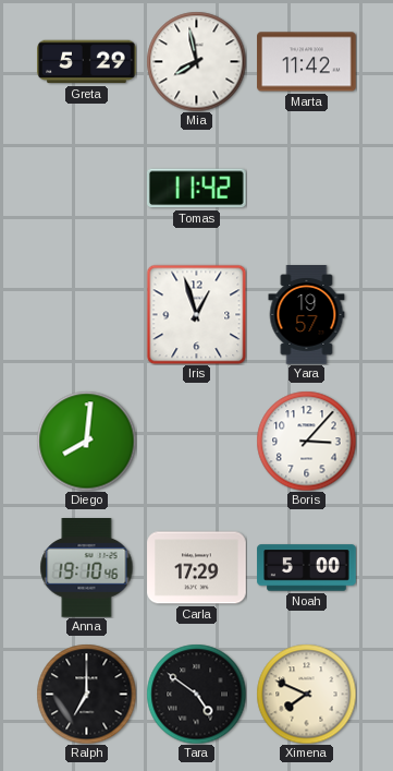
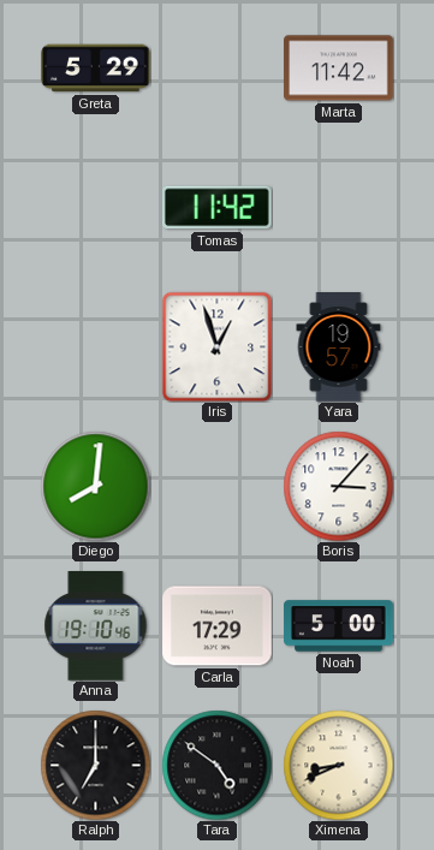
Mia: 7:58 -> none (196, 61)
Ximena: 7:49 -> 8:41 (338, 765)
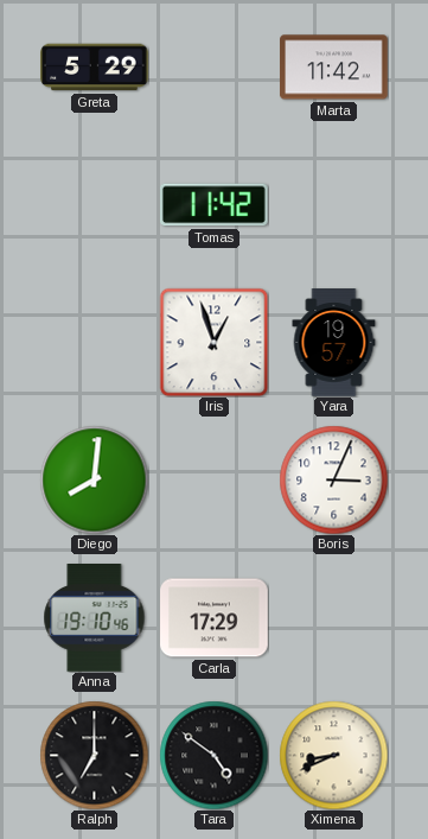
Boris: 3:07 -> 3:04 (333, 479)
Noah: 5:00 -> none (339, 626)
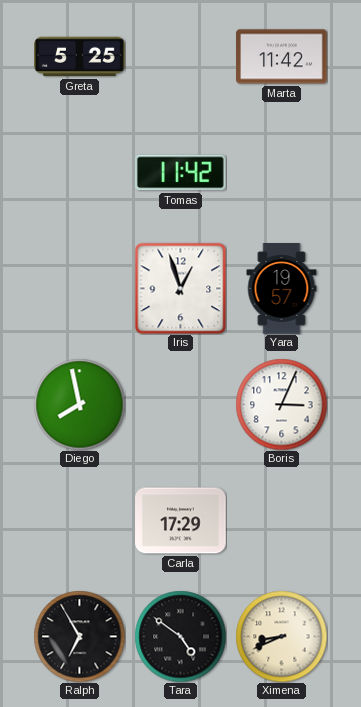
Greta: 5:29 -> 5:25 (80, 57)
Diego: 8:01 -> 7:58 (79, 404)
Anna: 19:10 -> none (95, 618)
Ralph: 7:00 -> 6:55 (79, 636)
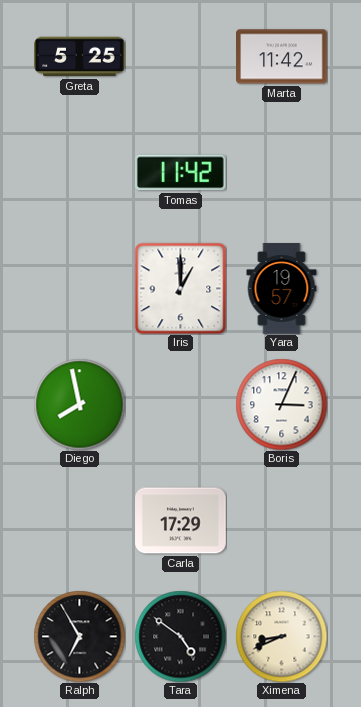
Iris: 12:57 -> 1:00 (180, 288)
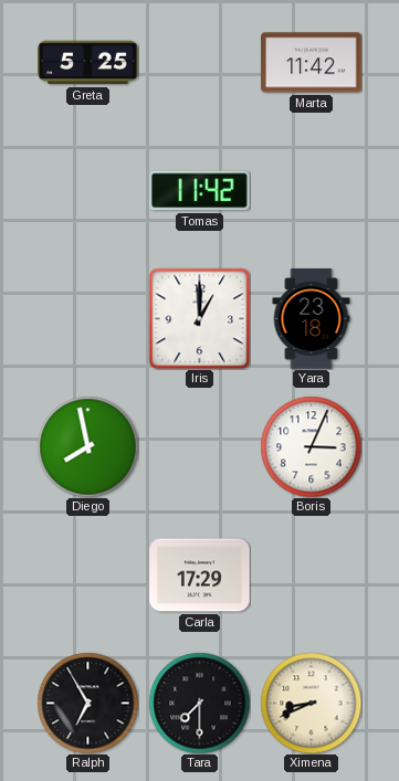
Yara: 19:57 -> 23:18 (312, 319)
Tara: 4:51 -> 7:30 (199, 703)
